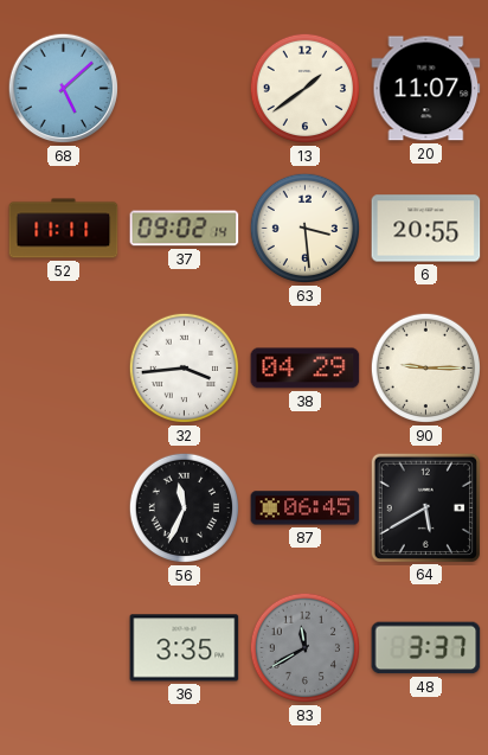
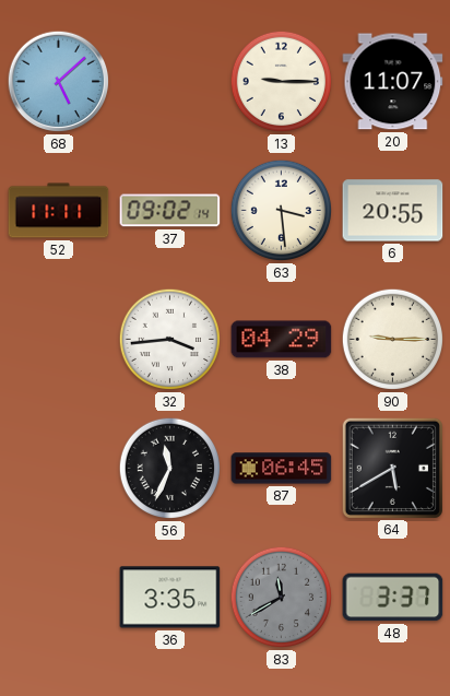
13: 1:39 -> 9:15 (282, 82)
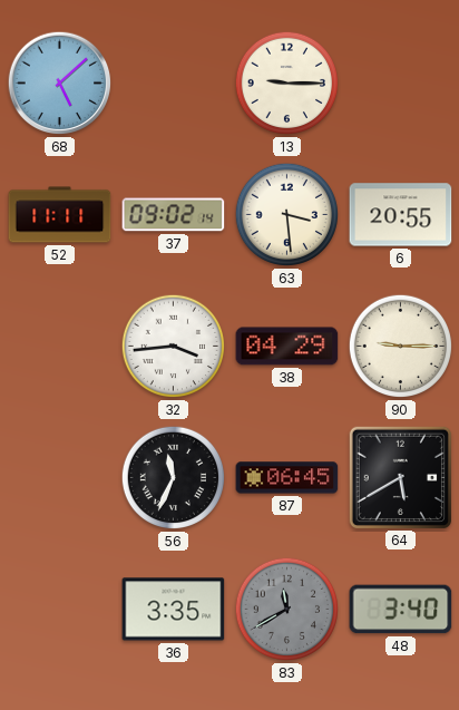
20: 11:07 -> none (393, 82)
48: 3:37 -> 3:40 (401, 610)
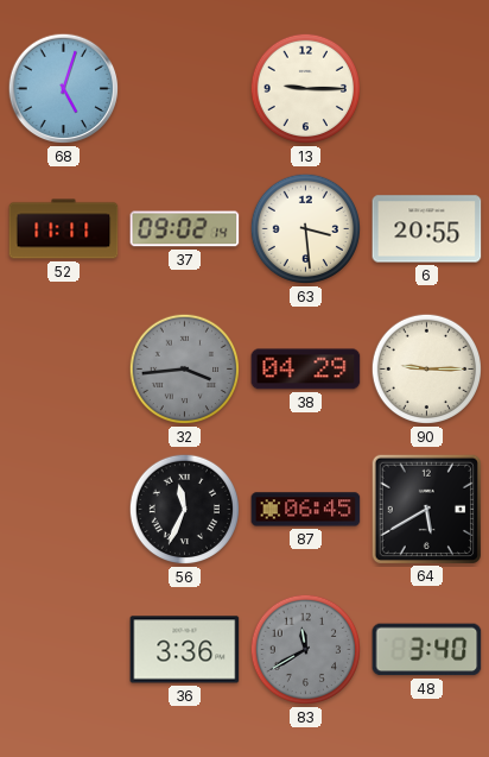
68: 5:08 -> 5:03 (64, 89)
32 dial: white -> grey (185, 370)
36: 3:35 -> 3:36 (185, 650)
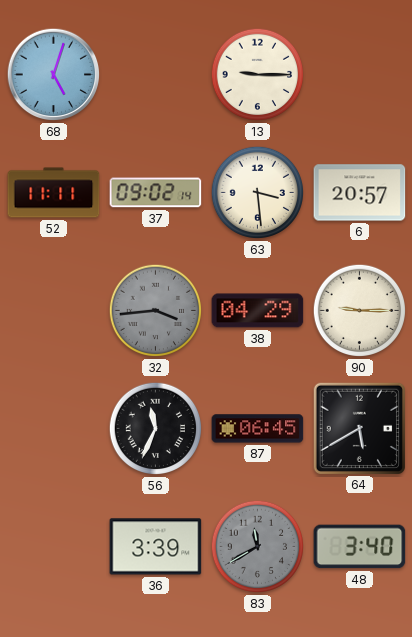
6: 20:55 -> 20:57 (360, 193)
36: 3:36 -> 3:39 (156, 547)
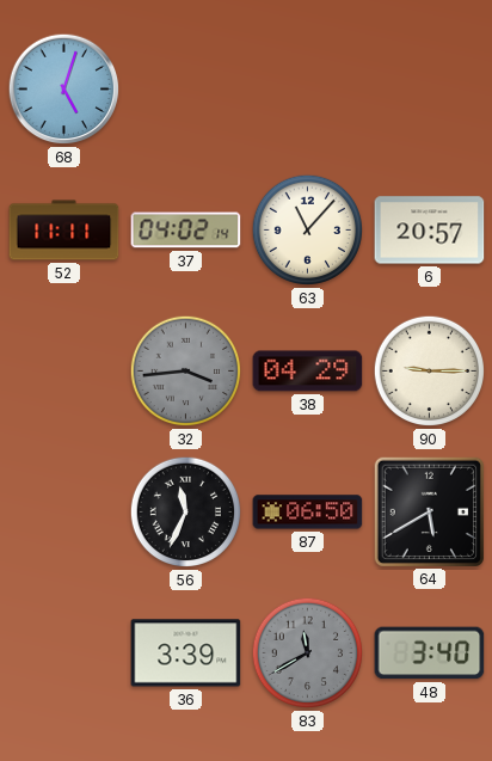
13: 9:15 -> none (258, 75)
37: 09:02 -> 04:02 (186, 231)
63: 3:29 -> 11:07 (308, 231)
87: 06:45 -> 06:50 (308, 513)
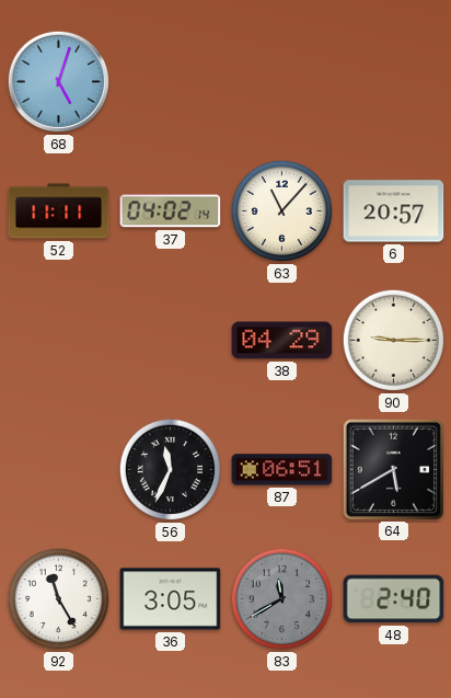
32: 3:44 -> none (186, 372)
87: 06:50 -> 06:51 (282, 470)
92: none -> 11:25 (59, 599)
36: 3:39 -> 3:05 (171, 599)
48: 3:40 -> 2:40 (394, 599)
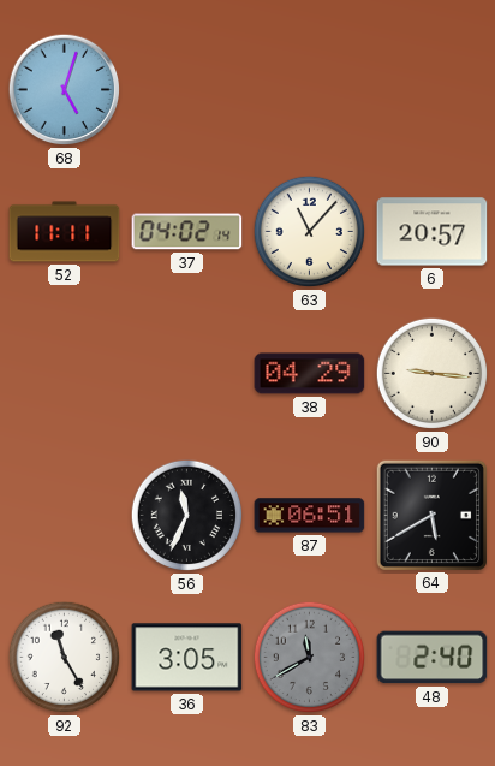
90: 9:15 -> 9:16 (433, 374)
